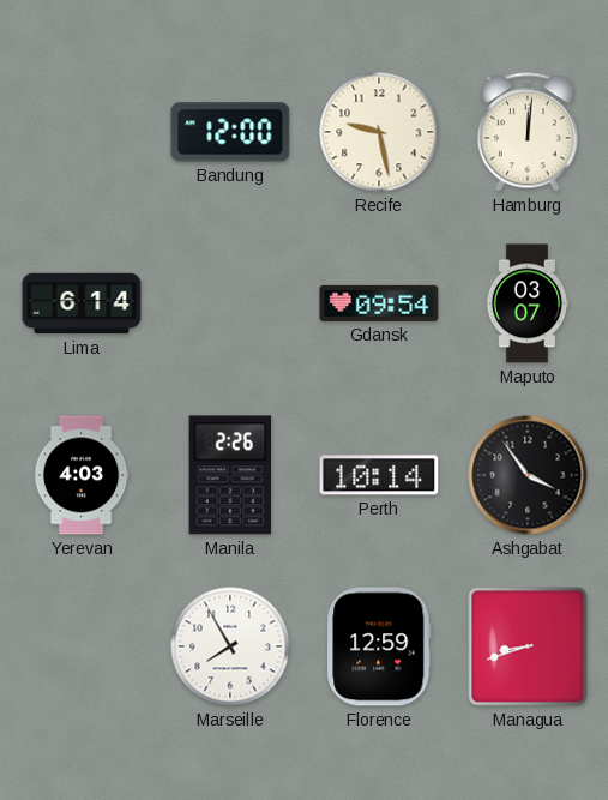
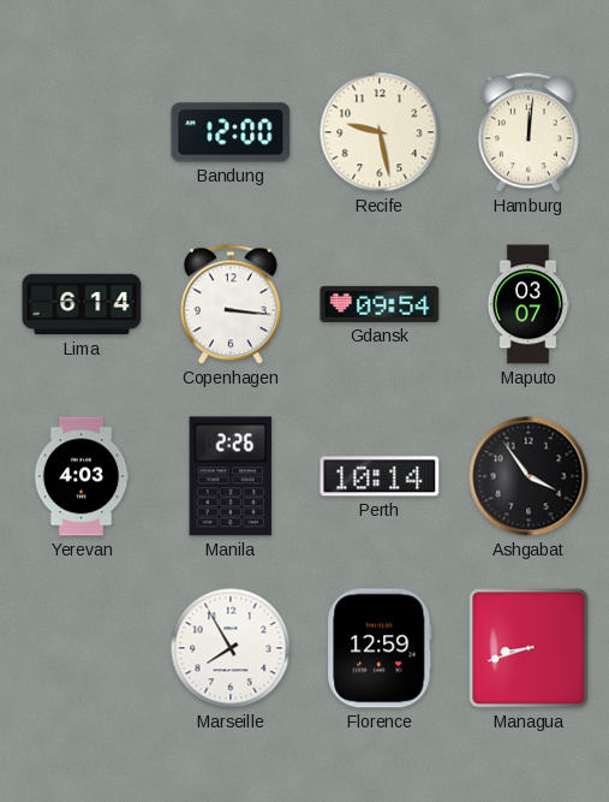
Copenhagen: none -> 3:16 (231, 304)
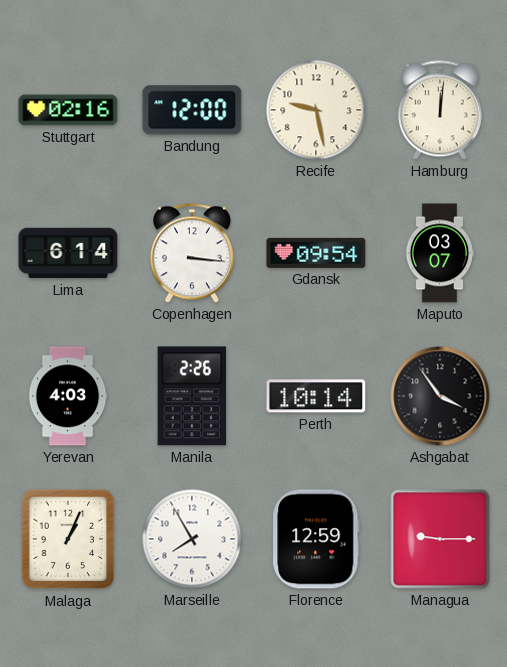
Stuttgart: none -> 02:16 (68, 110)
Malaga: none -> 1:04 (68, 539)
Managua: 8:42 -> 9:15 (440, 539)
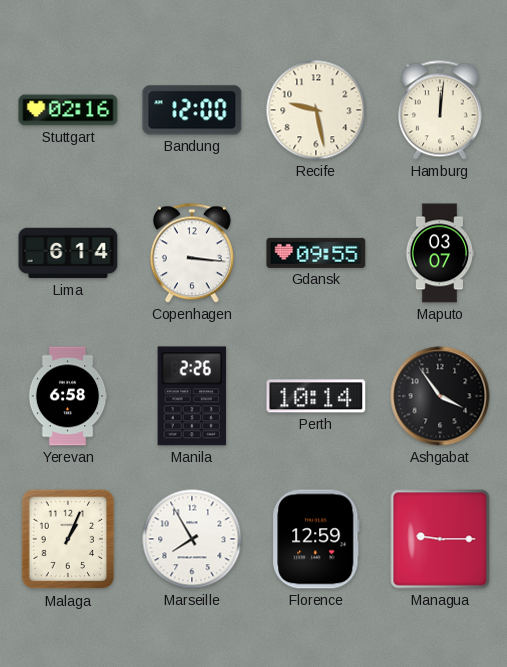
Gdansk: 09:54 -> 09:55 (316, 253)
Yerevan: 4:03 -> 6:58 (68, 396)
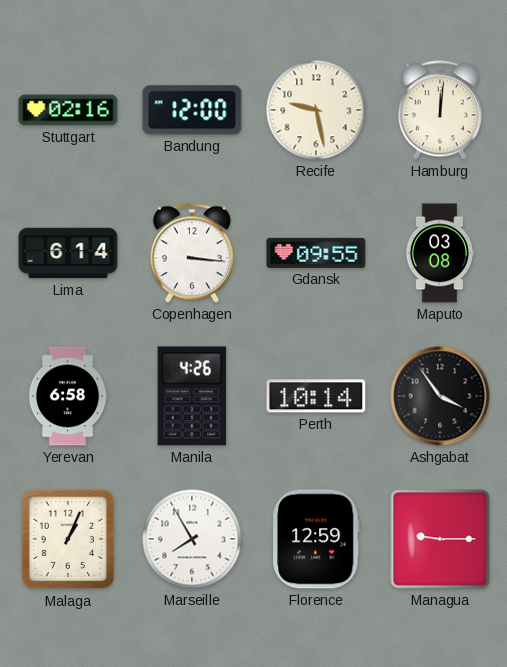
Maputo: 03:07 -> 03:08 (440, 253)
Manila: 2:26 -> 4:26 (192, 396)
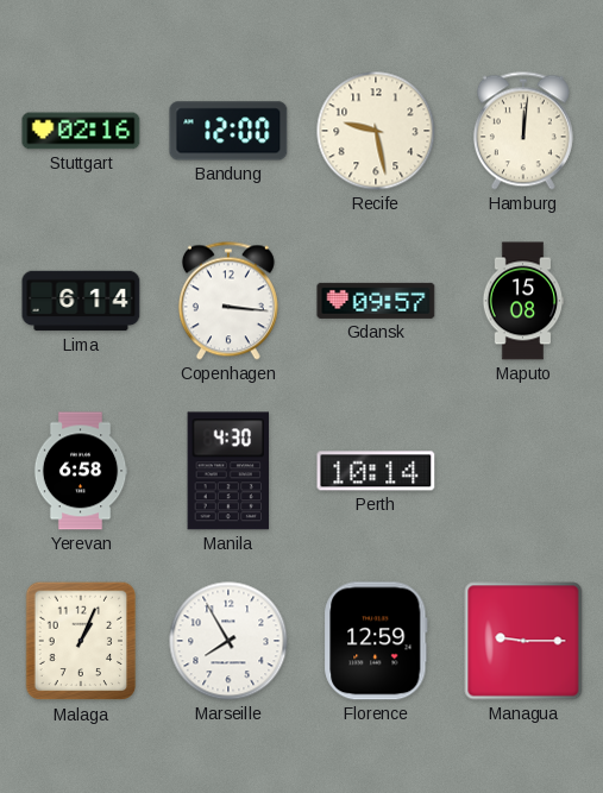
Gdansk: 09:55 -> 09:57 (376, 301)
Maputo: 03:08 -> 15:08 (523, 301)
Manila: 4:26 -> 4:30 (228, 471)
Ashgabat: 3:54 -> none (440, 396)
